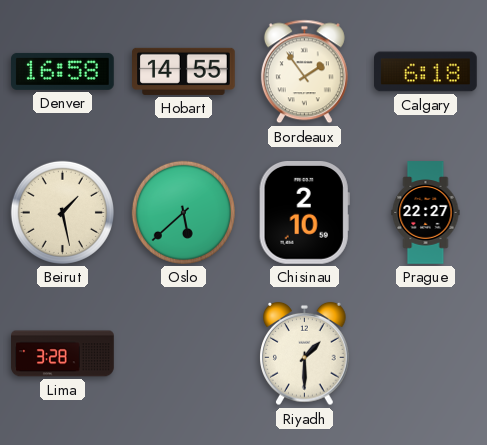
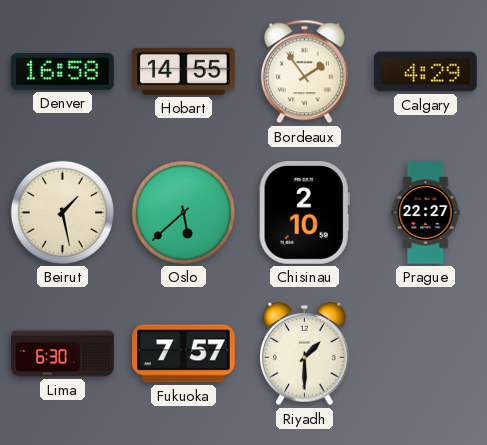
Calgary: 6:18 -> 4:29 (426, 72)
Lima: 3:28 -> 6:30 (63, 354)
Fukuoka: none -> 7:57 (184, 354)
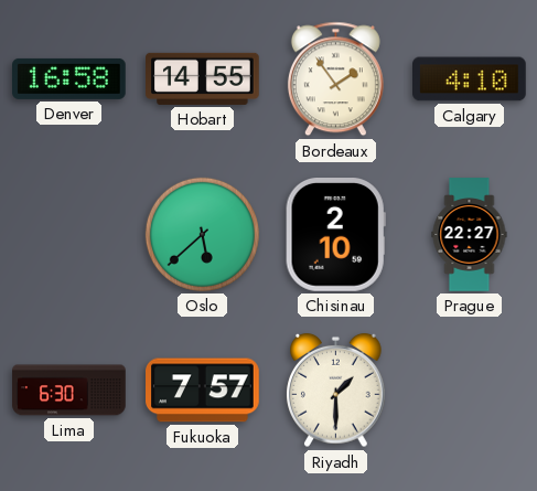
Calgary: 4:29 -> 4:10 (470, 79)
Beirut: 1:28 -> none (62, 212)
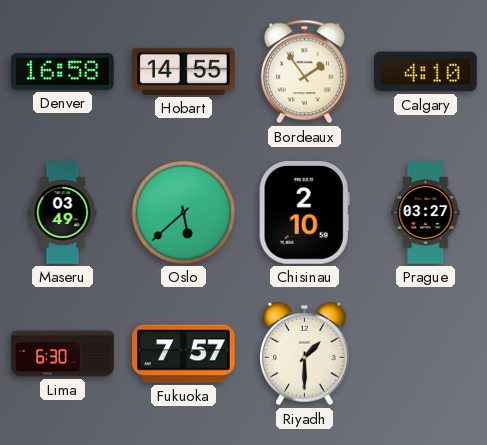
Maseru: none -> 03:49 (63, 213)
Prague: 22:27 -> 03:27 (426, 213)
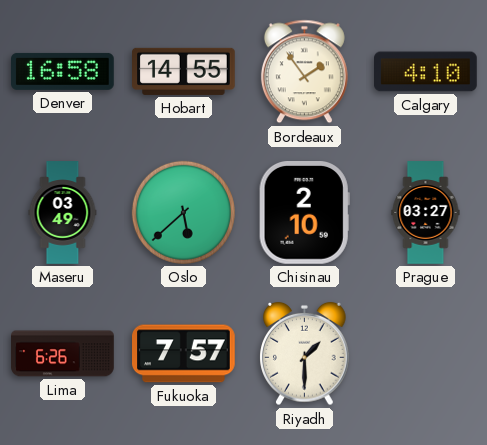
Lima: 6:30 -> 6:26 (63, 354)
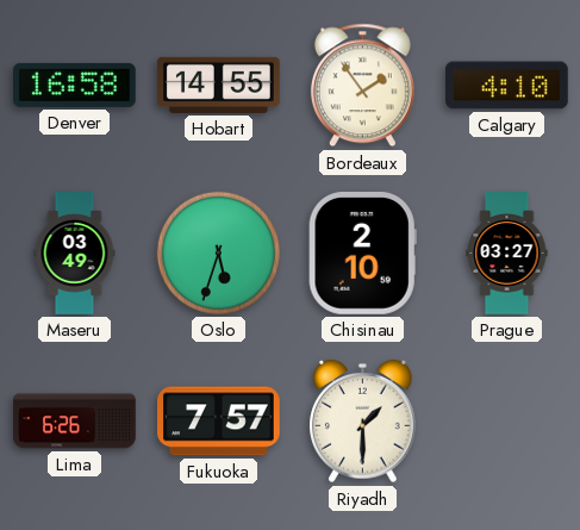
Oslo: 5:38 -> 5:33 (218, 252)
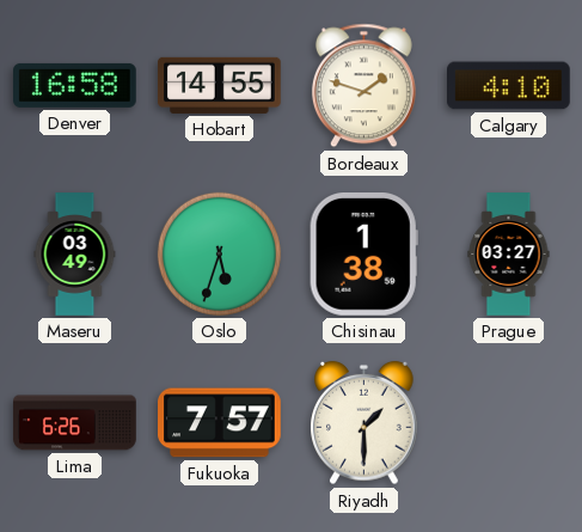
Bordeaux: 1:54 -> 1:48 (363, 86)
Chisinau: 2:10 -> 1:38 (363, 255)
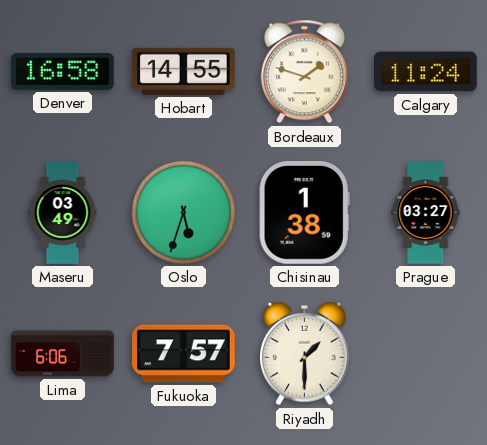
Calgary: 4:10 -> 11:24 (426, 72)
Lima: 6:26 -> 6:06 (63, 354)
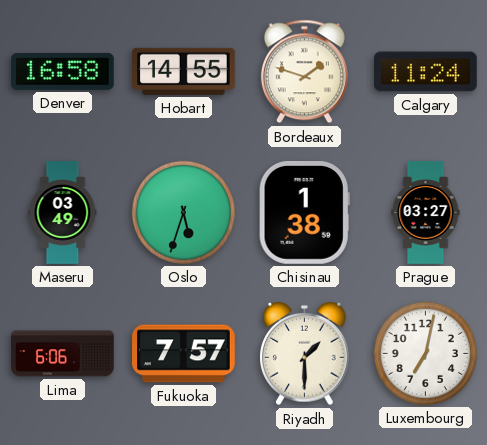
Luxembourg: none -> 7:02 (425, 353)
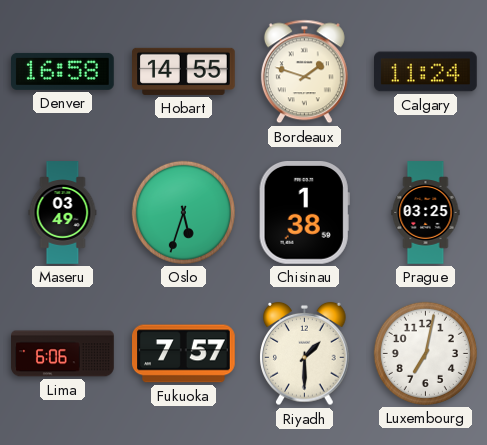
Prague: 03:27 -> 03:25 (426, 213)
